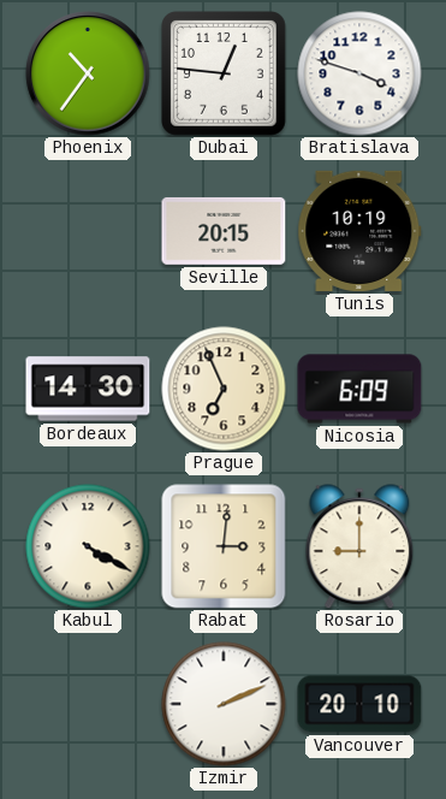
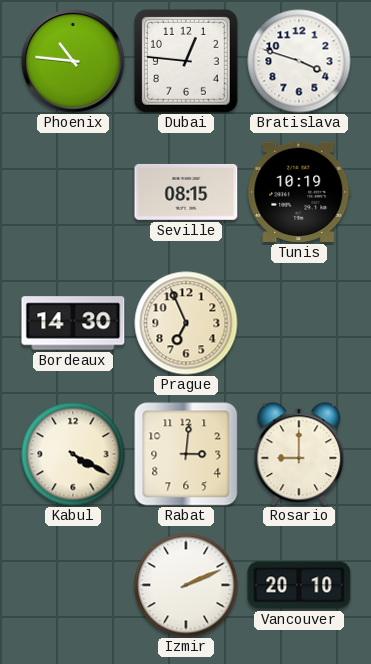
Phoenix: 10:36 -> 10:46 (73, 61)
Seville: 20:15 -> 08:15 (186, 192)
Nicosia: 6:09 -> none (359, 389)
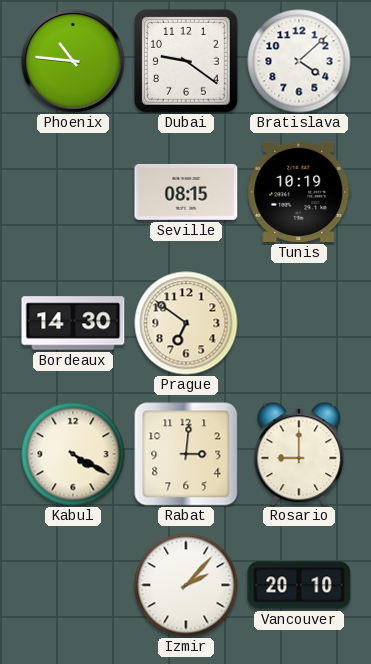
Dubai: 12:46 -> 9:21 (187, 62)
Bratislava: 3:48 -> 4:08 (299, 61)
Prague: 6:56 -> 6:51 (186, 323)
Izmir: 2:11 -> 2:07 (186, 585)
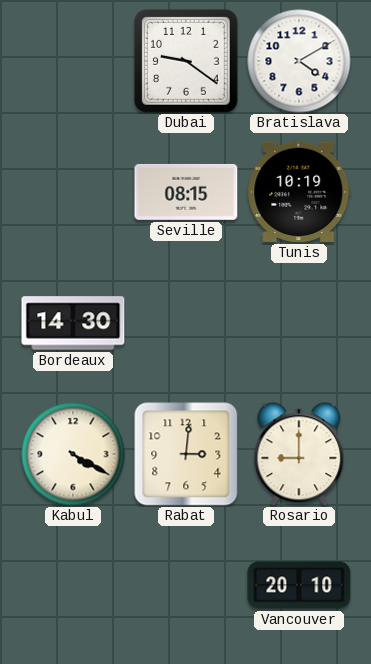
Phoenix: 10:46 -> none (73, 61)
Bratislava: 4:08 -> 4:10 (299, 61)
Prague: 6:51 -> none (186, 323)
Izmir: 2:07 -> none (186, 585)
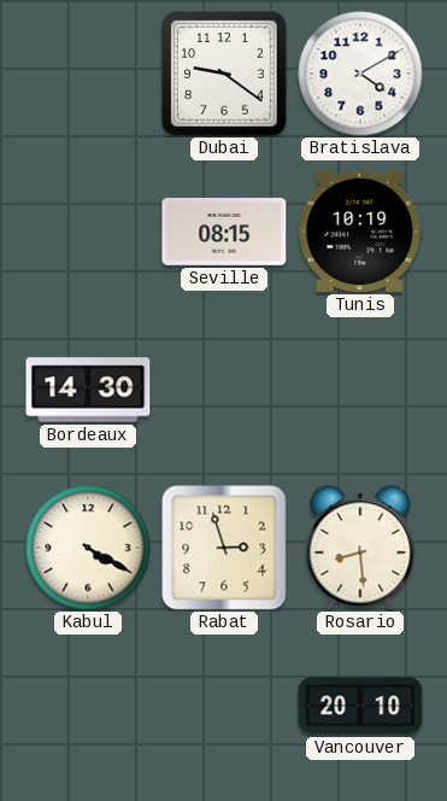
Rabat: 3:01 -> 2:57 (224, 548)
Rosario: 9:00 -> 8:29 (360, 548)
